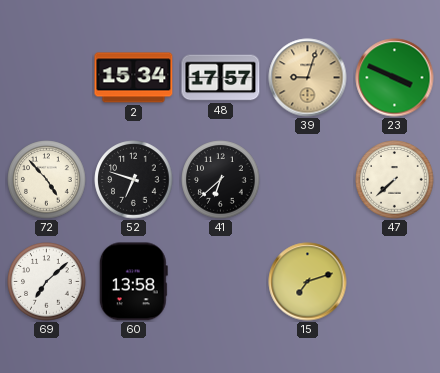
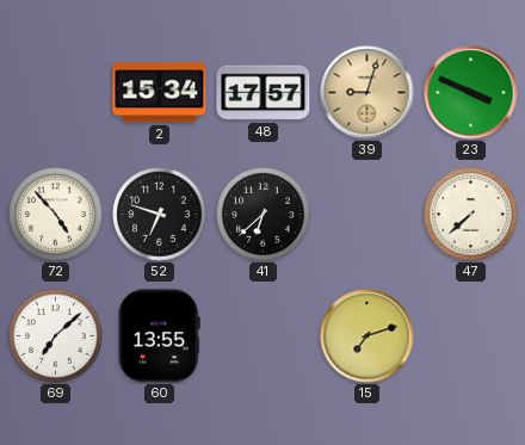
60: 13:58 -> 13:55 (159, 336)
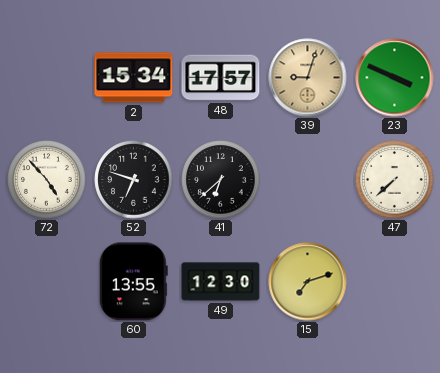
69: 7:08 -> none (56, 336)
49: none -> 12:30 (221, 282)
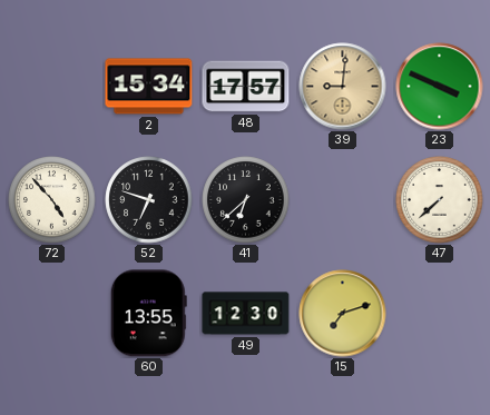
39: 9:03 -> 9:01 (343, 87)
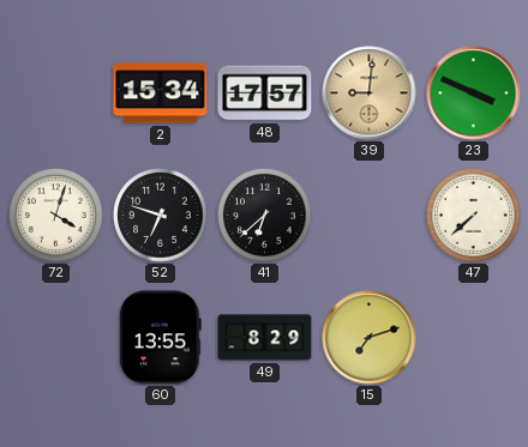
72: 4:53 -> 4:03 (56, 216)
49: 12:30 -> 8:29 (265, 338)
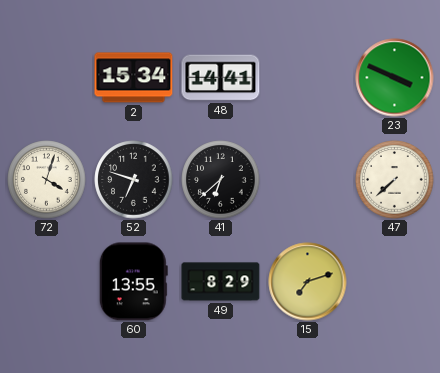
48: 17:57 -> 14:41 (221, 78)
39: 9:01 -> none (370, 93)
